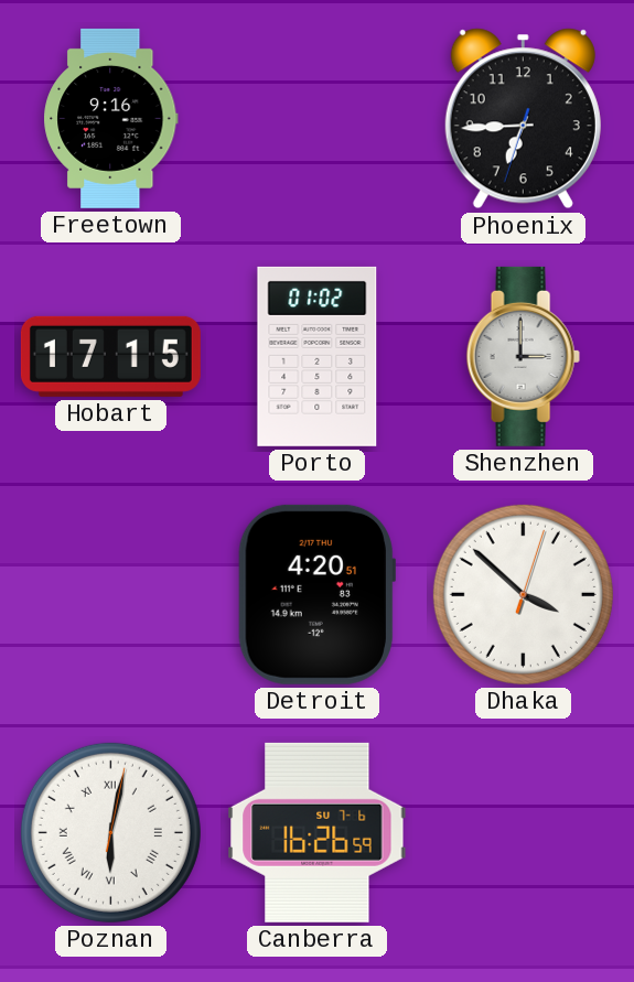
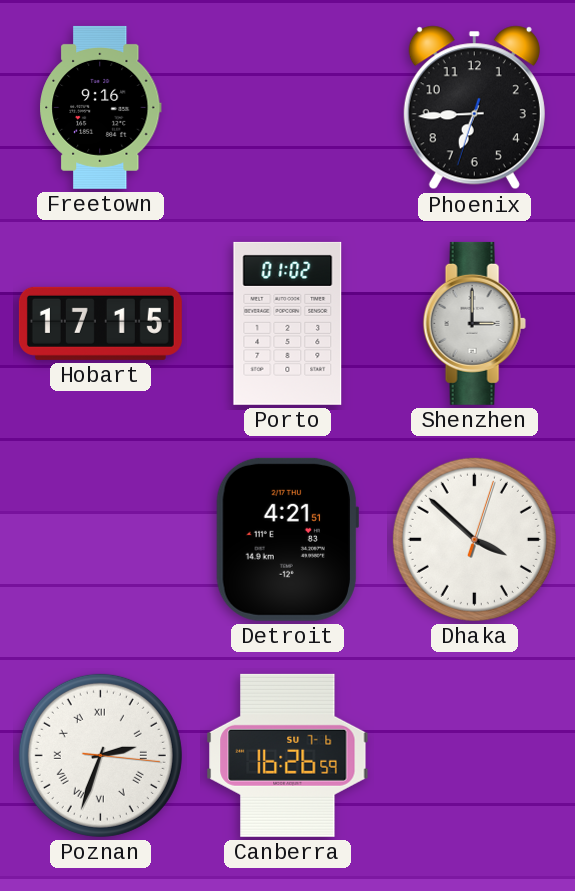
Detroit: 4:20 -> 4:21 (287, 539)
Poznan: 6:02 -> 2:33 (100, 755)
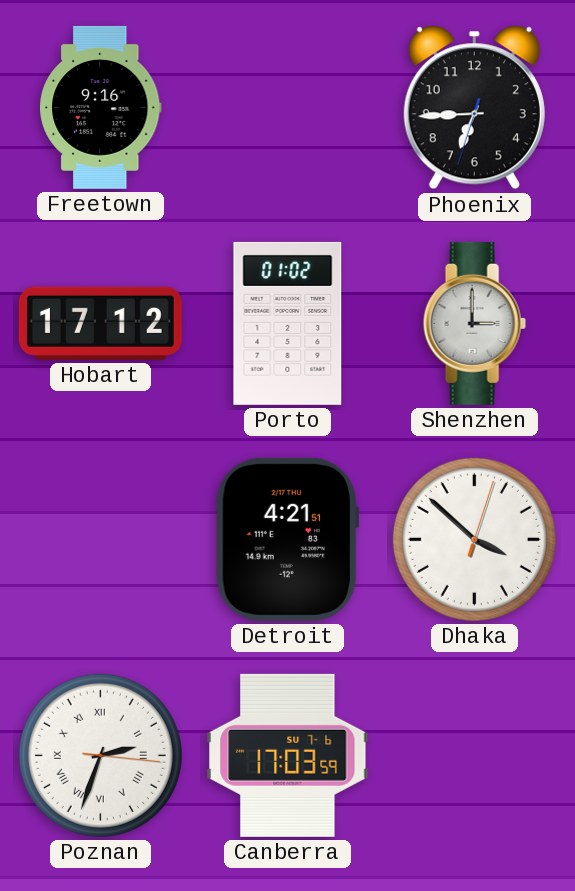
Hobart: 17:15 -> 17:12 (100, 323)
Canberra: 16:26 -> 17:03 (288, 755)
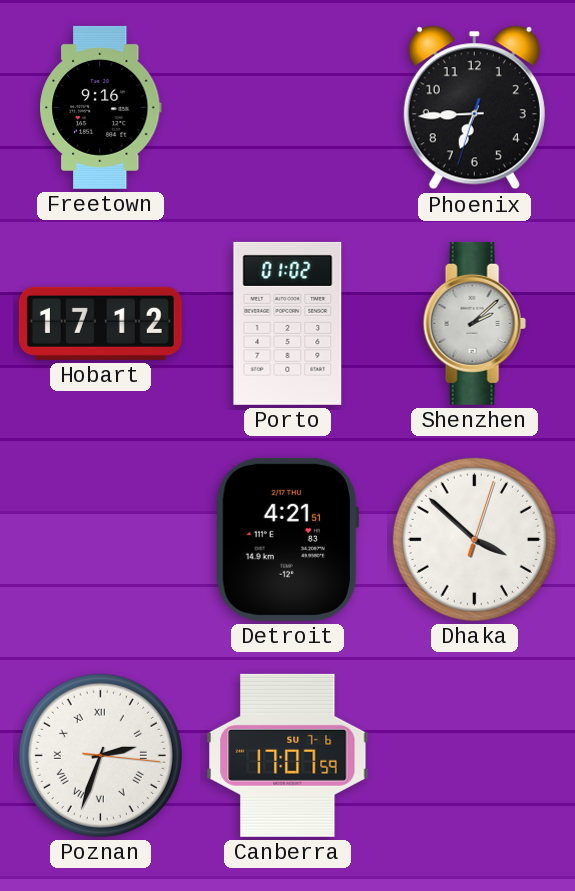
Shenzhen: 3:00 -> 2:08 (474, 323)
Canberra: 17:03 -> 17:07 (288, 755)
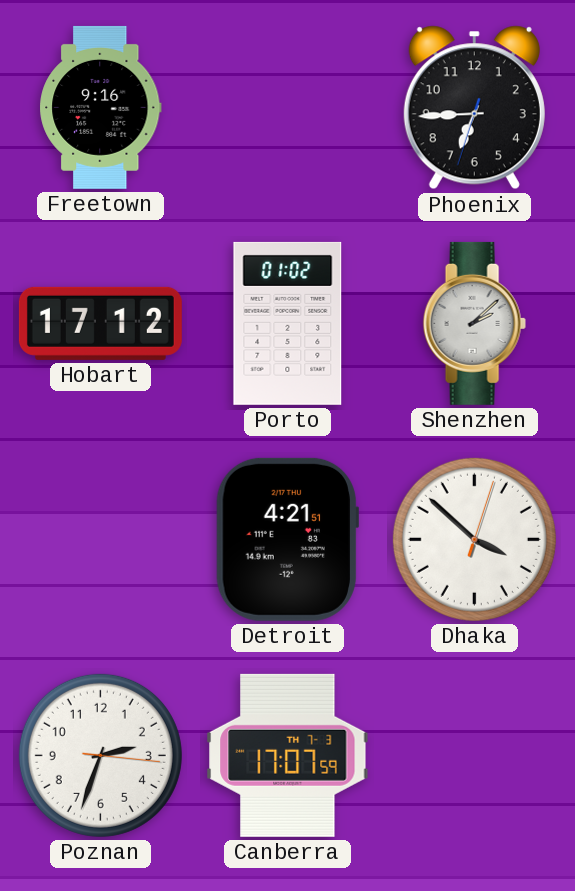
Poznan numerals: Roman -> Arabic (100, 755)
Canberra date: SU 7-6 -> TH 7-3 (288, 755)
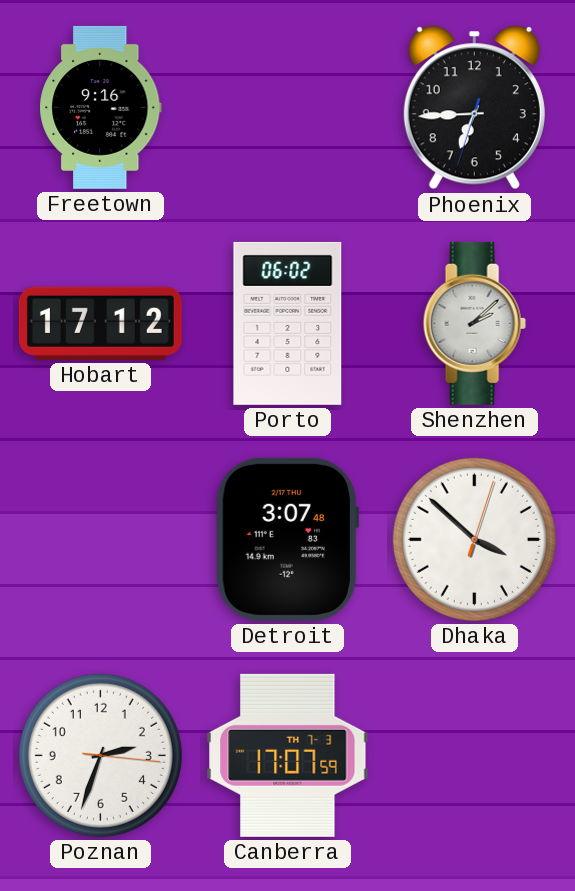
Porto: 01:02 -> 06:02 (288, 323)
Detroit: 4:21 -> 3:07 (287, 539)
